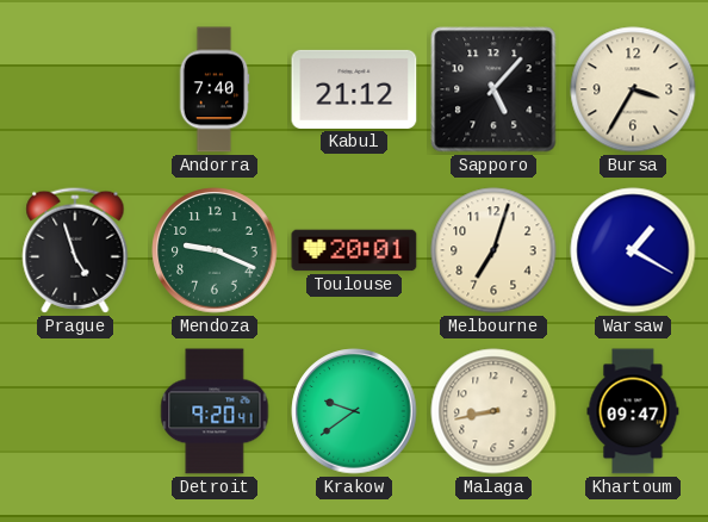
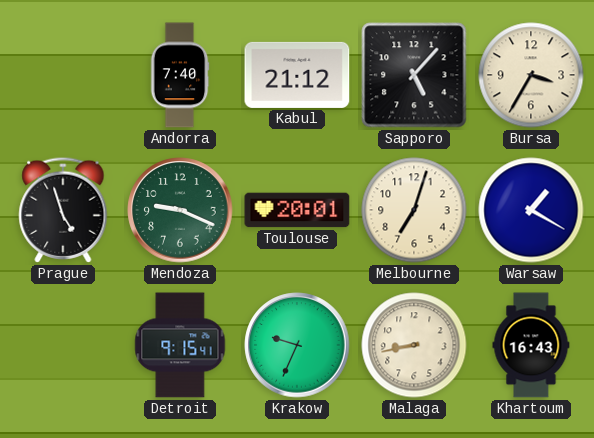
Detroit: 9:20 -> 9:15 (180, 345)
Krakow: 9:39 -> 9:34 (297, 345)
Khartoum: 09:47 -> 16:43 (531, 345)
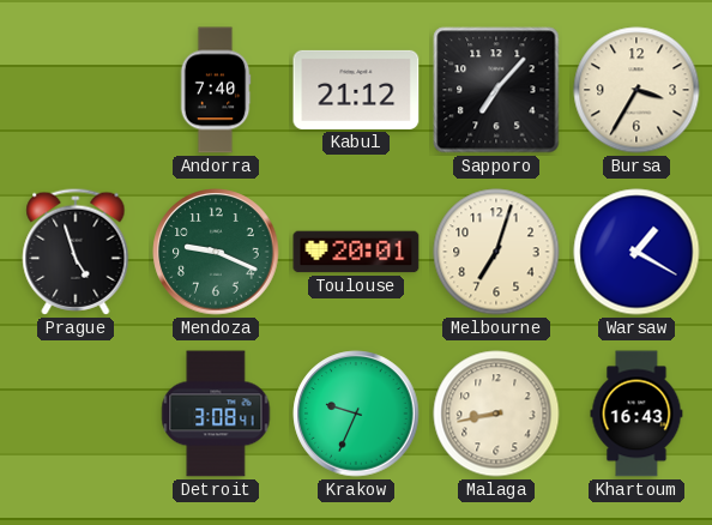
Sapporo: 5:07 -> 7:07 (496, 90)
Detroit: 9:15 -> 3:08 (216, 414)
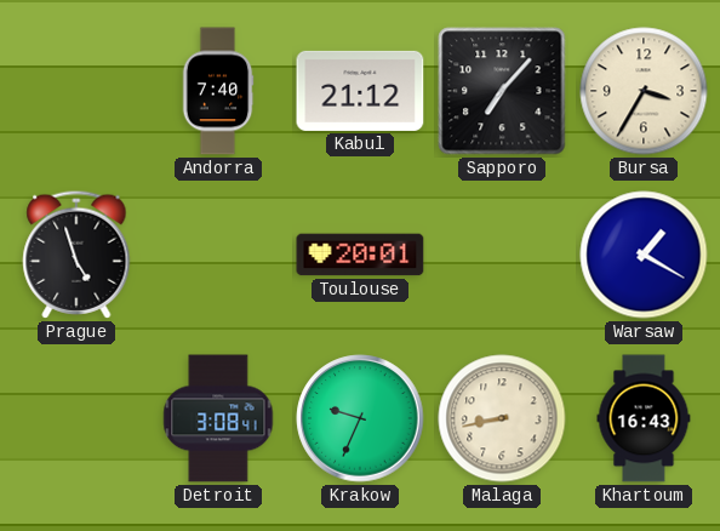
Mendoza: 9:19 -> none (216, 252)
Melbourne: 7:03 -> none (496, 252)
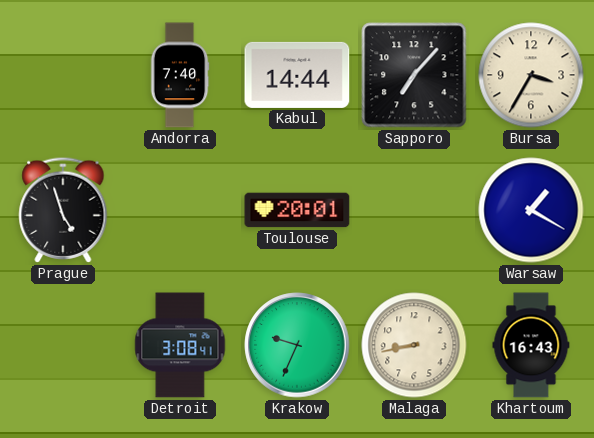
Kabul: 21:12 -> 14:44 (297, 75)
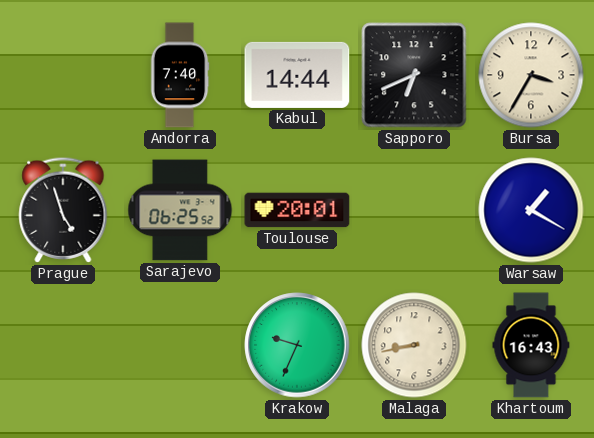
Sapporo: 7:07 -> 6:41 (414, 75)
Sarajevo: none -> 06:25 (180, 210)
Detroit: 3:08 -> none (180, 345)
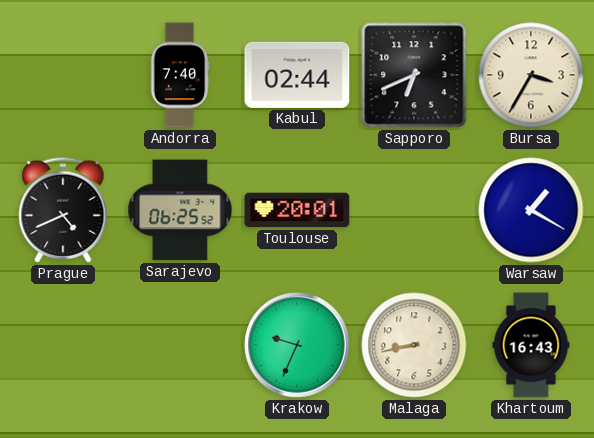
Kabul: 14:44 -> 02:44 (297, 75)
Prague: 4:57 -> 4:41 (63, 210)
